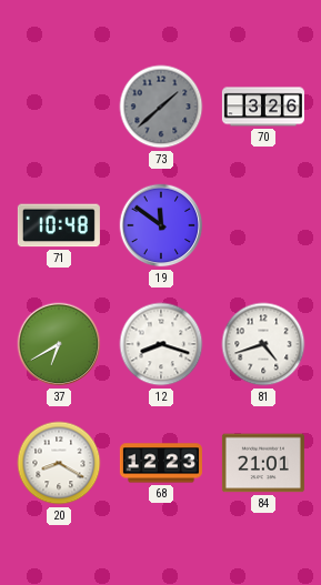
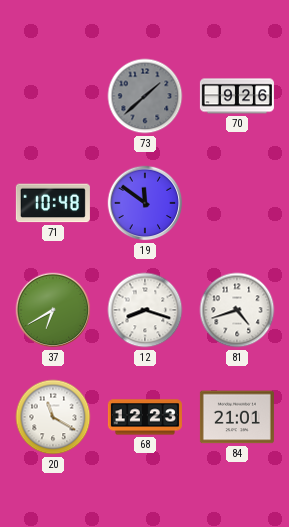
70: 3:26 -> 9:26 (237, 96)
20: 8:20 -> 11:20 (53, 417)
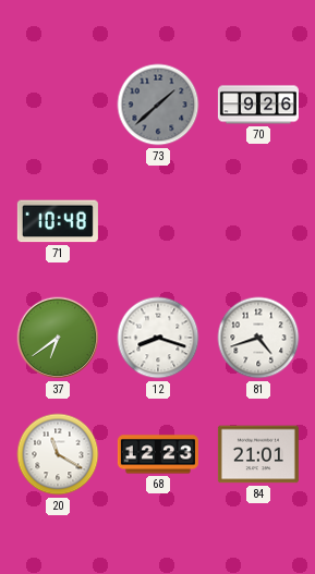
19: 11:51 -> none (145, 203)
37: 6:40 -> 6:39 (58, 338)
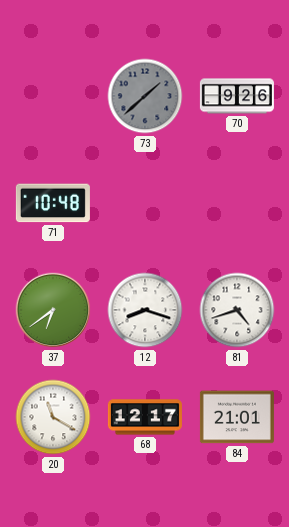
68: 12:23 -> 12:17 (145, 417)
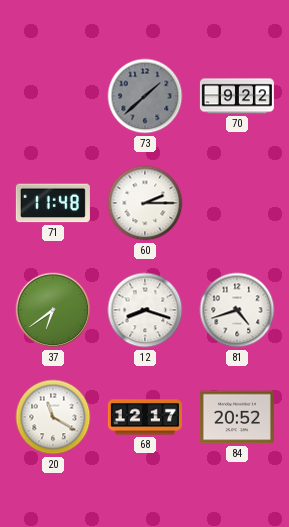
70: 9:26 -> 9:22 (237, 96)
71: 10:48 -> 11:48 (53, 203)
60: none -> 2:15 (145, 203)
84: 21:01 -> 20:52 (237, 417)
